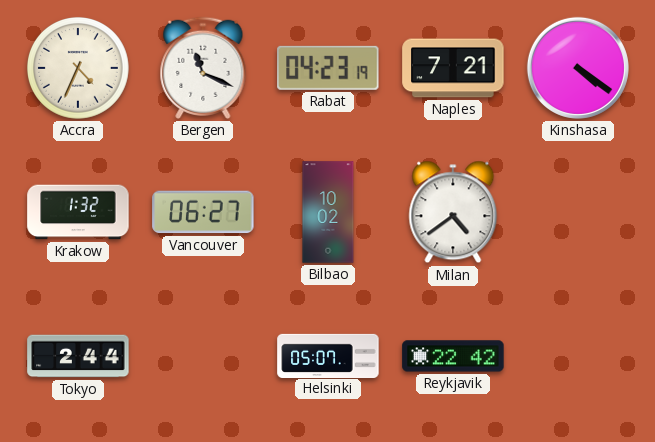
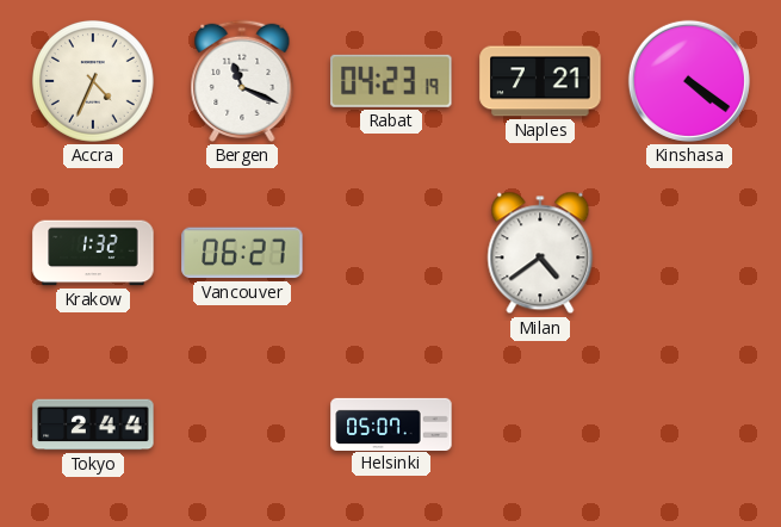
Bilbao: 10:02 -> none (328, 212)
Reykjavik: 22:42 -> none (453, 356)
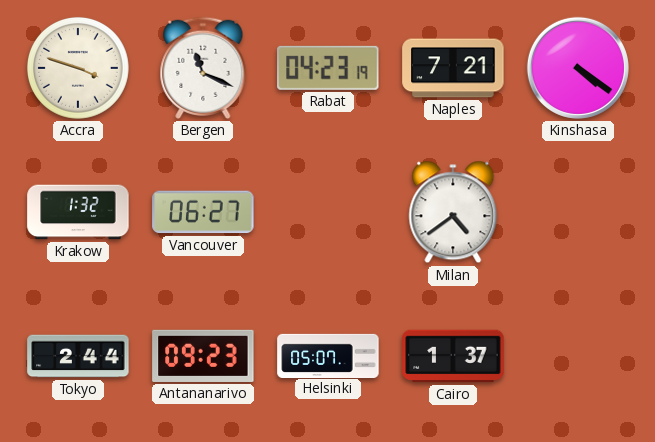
Accra: 4:34 -> 3:48 (78, 68)
Antananarivo: none -> 09:23 (203, 356)
Cairo: none -> 1:37 (453, 356)
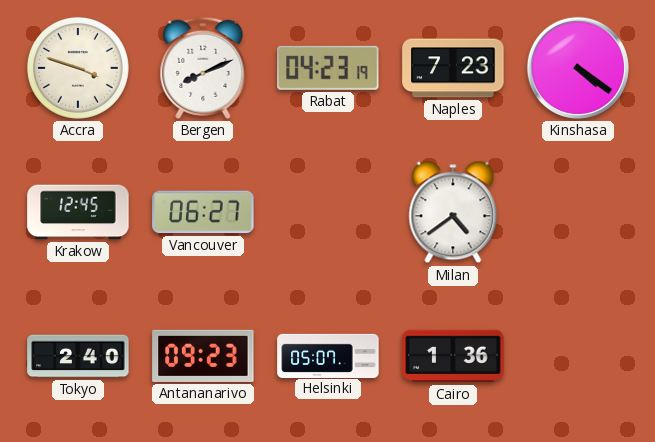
Bergen: 11:19 -> 8:11 (203, 68)
Naples: 7:21 -> 7:23 (453, 68)
Krakow: 1:32 -> 12:45 (78, 212)
Tokyo: 2:44 -> 2:40 (78, 356)
Cairo: 1:37 -> 1:36 (453, 356)
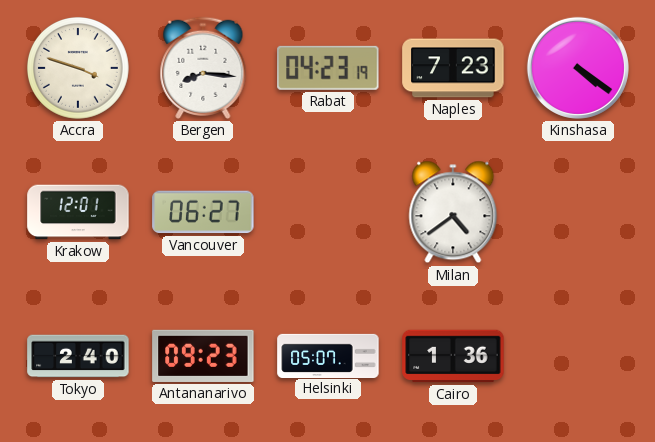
Bergen: 8:11 -> 8:16 (203, 68)
Krakow: 12:45 -> 12:01 (78, 212)
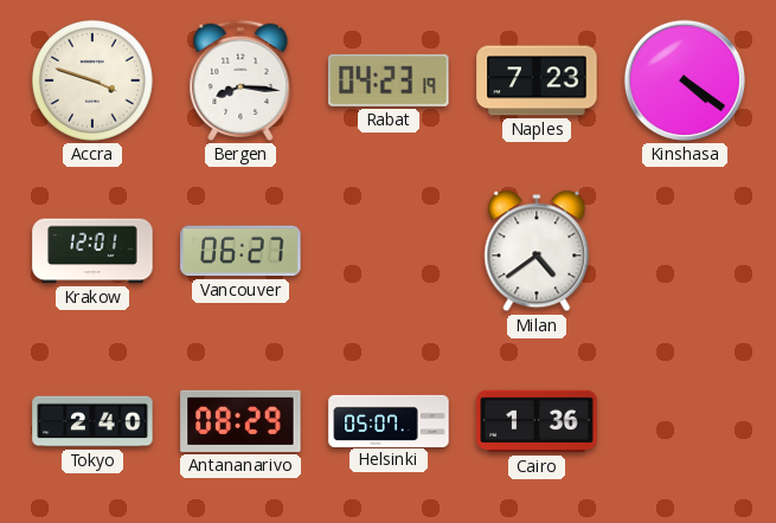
Antananarivo: 09:23 -> 08:29 (241, 421)
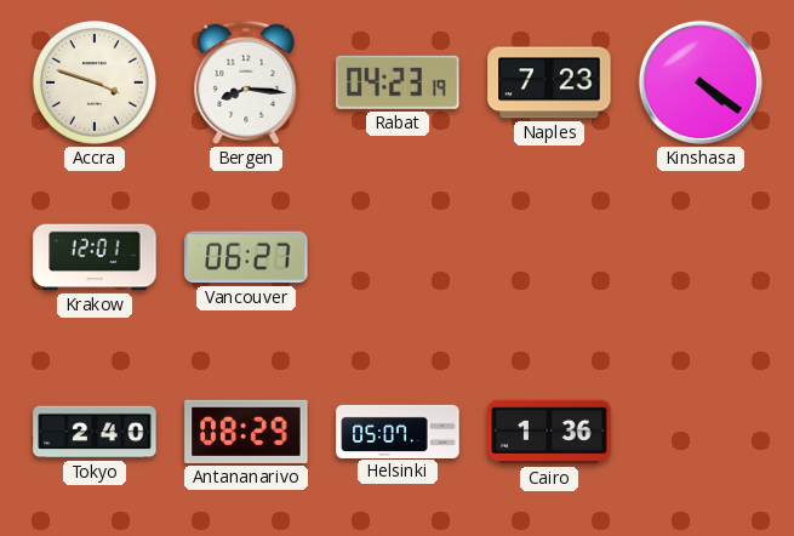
Milan: 4:39 -> none (537, 251)
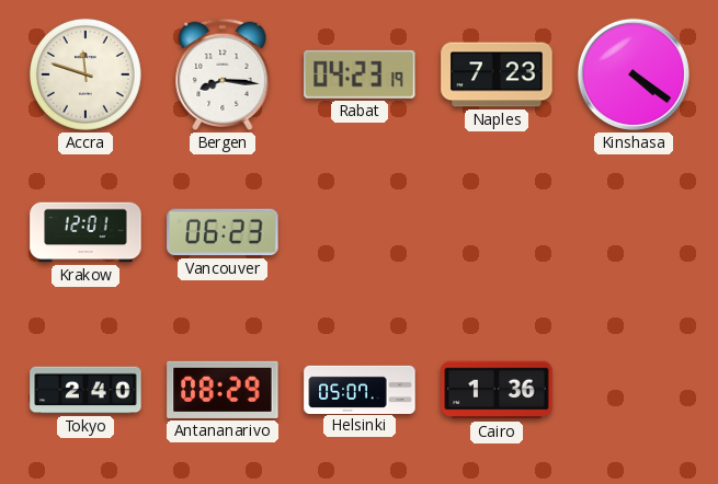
Accra: 3:48 -> 11:48 (86, 74)
Vancouver: 06:27 -> 06:23 (223, 232)
